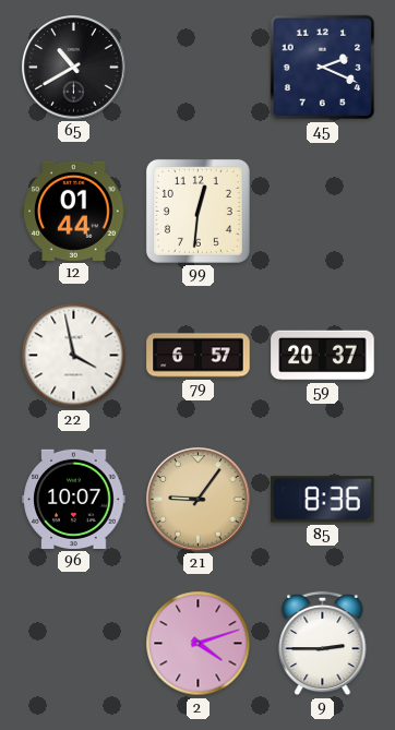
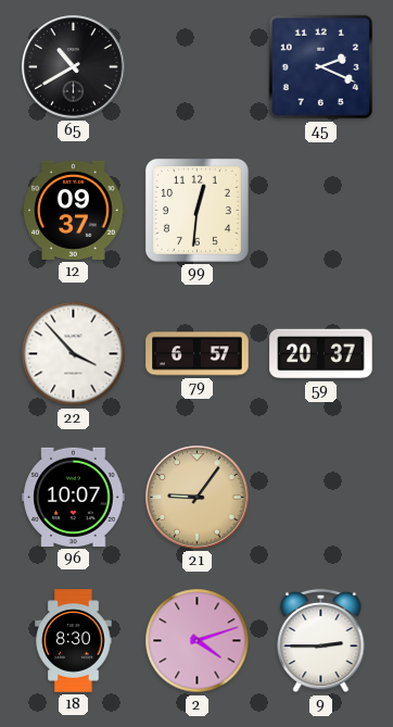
12: 01:44 -> 09:37 (74, 210)
22: 3:58 -> 3:53 (74, 354)
85: 8:36 -> none (323, 500)
18: none -> 8:30 (74, 641)
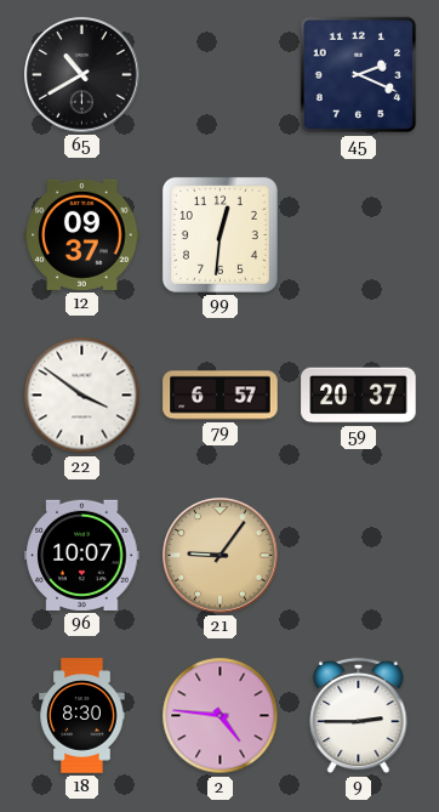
22: 3:53 -> 3:51 (82, 396)
2: 4:12 -> 4:46 (221, 716)
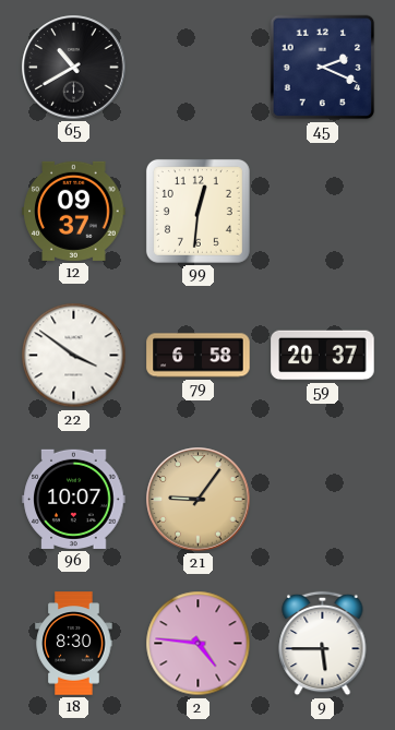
79: 6:57 -> 6:58 (199, 356)
9: 2:45 -> 5:45 (323, 644)
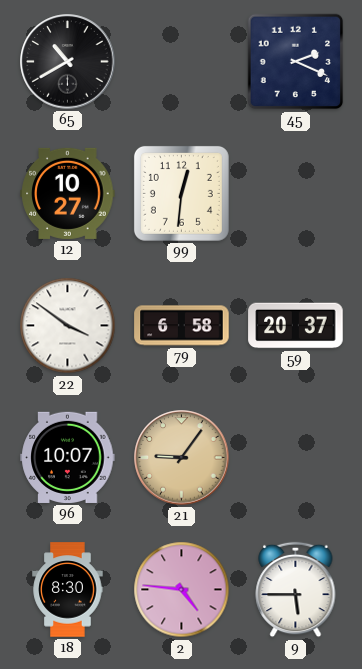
12: 09:37 -> 10:27 (68, 193)
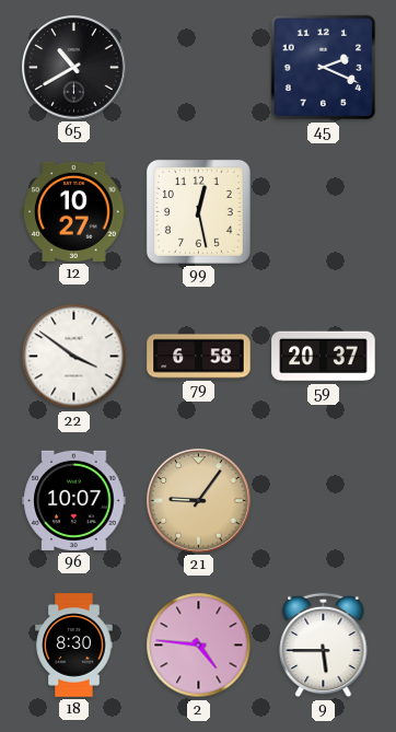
99: 12:31 -> 12:28 (198, 211)
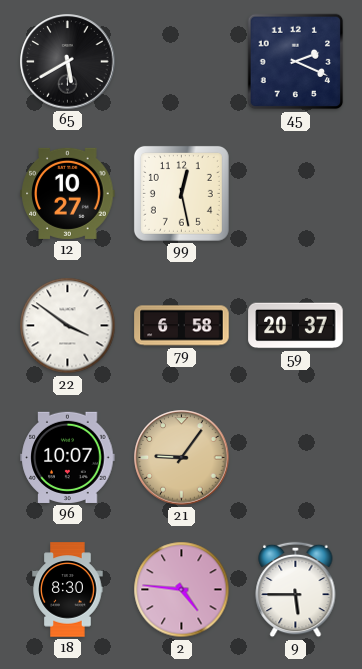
65: 10:40 -> 5:40 (68, 62)
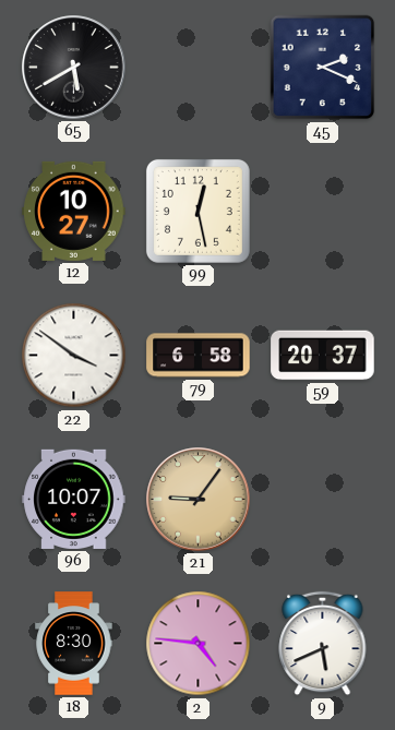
9: 5:45 -> 5:41 (323, 644)
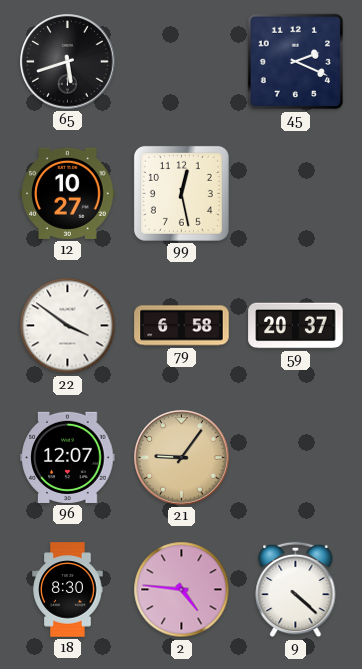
65: 5:40 -> 5:42 (68, 62)
96: 10:07 -> 12:07 (68, 457)
9: 5:41 -> 4:22 (296, 590)
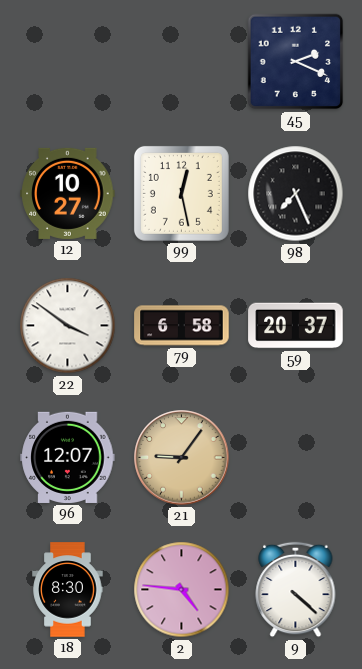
65: 5:42 -> none (68, 62)
98: none -> 7:26 (296, 194)
